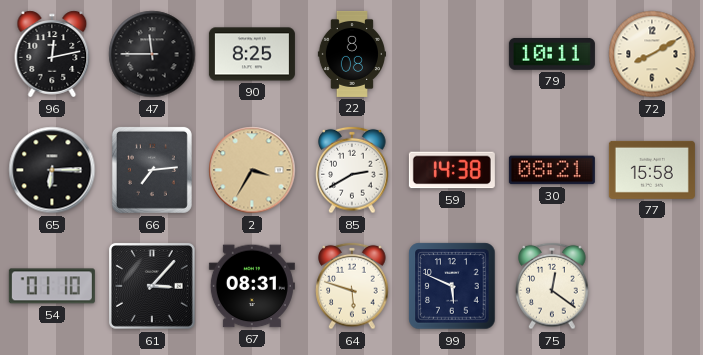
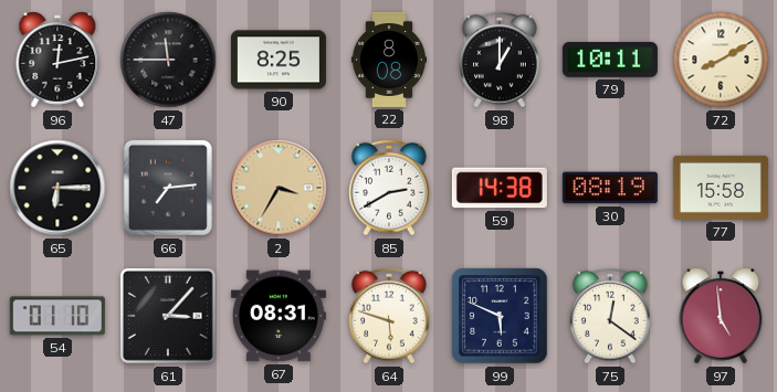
98: none -> 1:00 (500, 60)
30: 08:21 -> 08:19 (610, 188)
97: none -> 4:59 (721, 316)
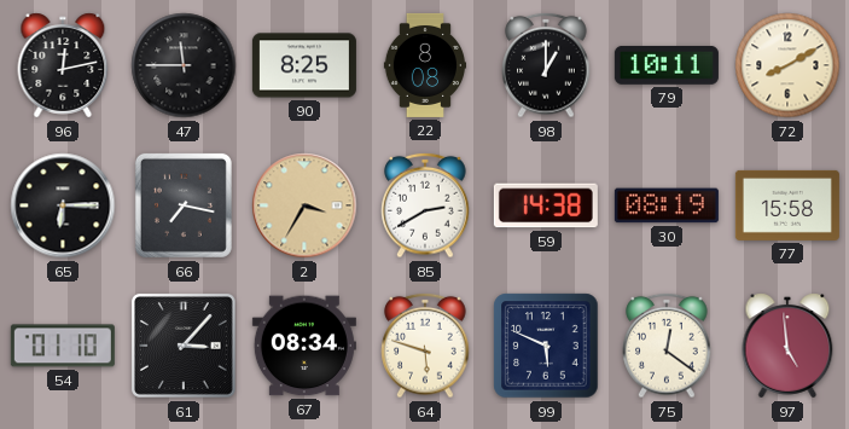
66: 7:14 -> 7:17 (184, 205)
67: 08:31 -> 08:34 (304, 346)
